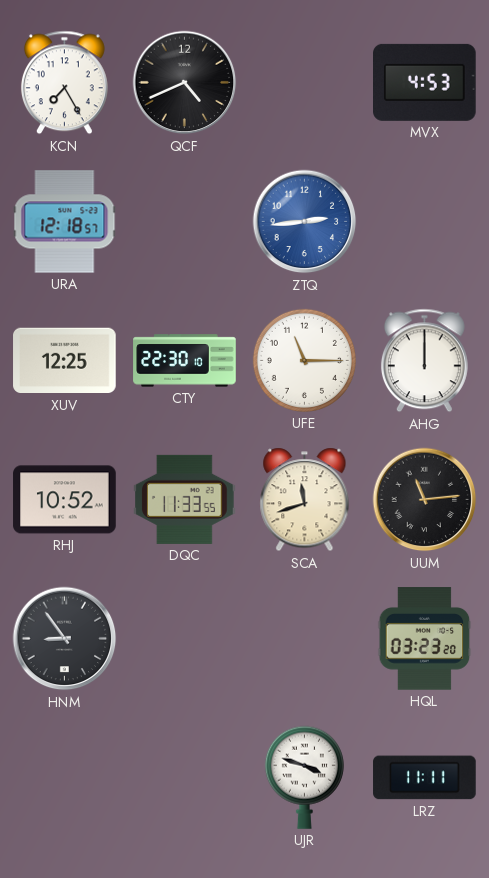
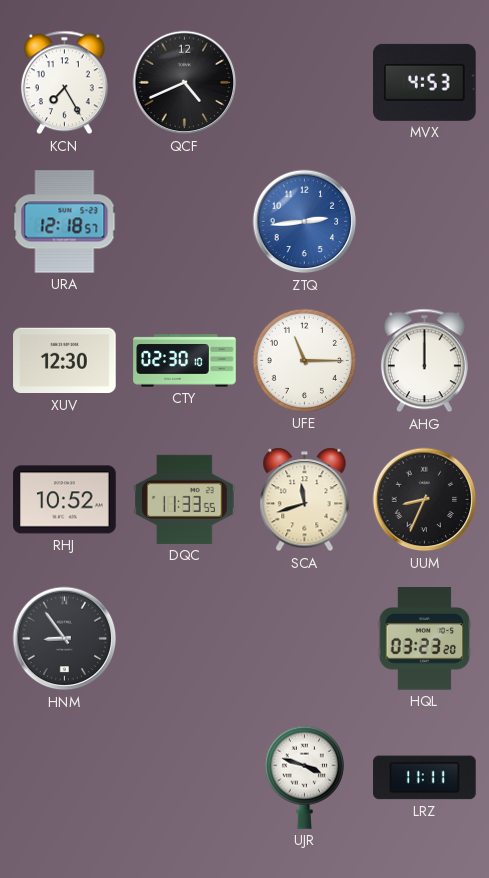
XUV: 12:25 -> 12:30 (65, 361)
CTY: 22:30 -> 02:30 (185, 361)
UUM: 11:14 -> 8:34 (425, 500)
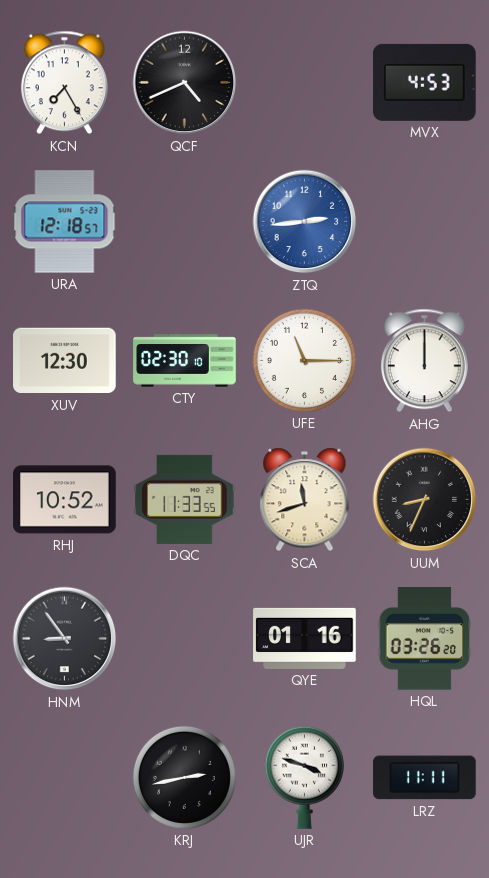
QYE: none -> 01:16 (305, 638)
HQL: 03:23 -> 03:26 (425, 639)
KRJ: none -> 2:43 (184, 777)
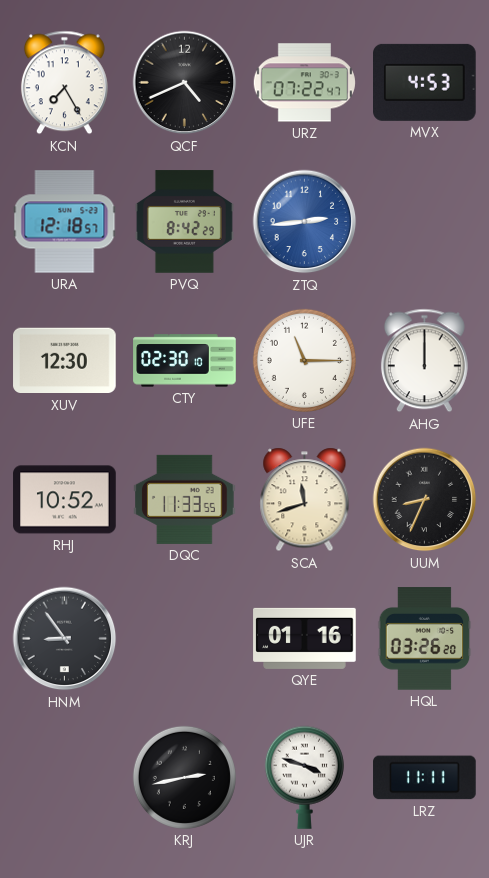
URZ: none -> 07:22 (304, 83)
PVQ: none -> 8:42 (184, 222)
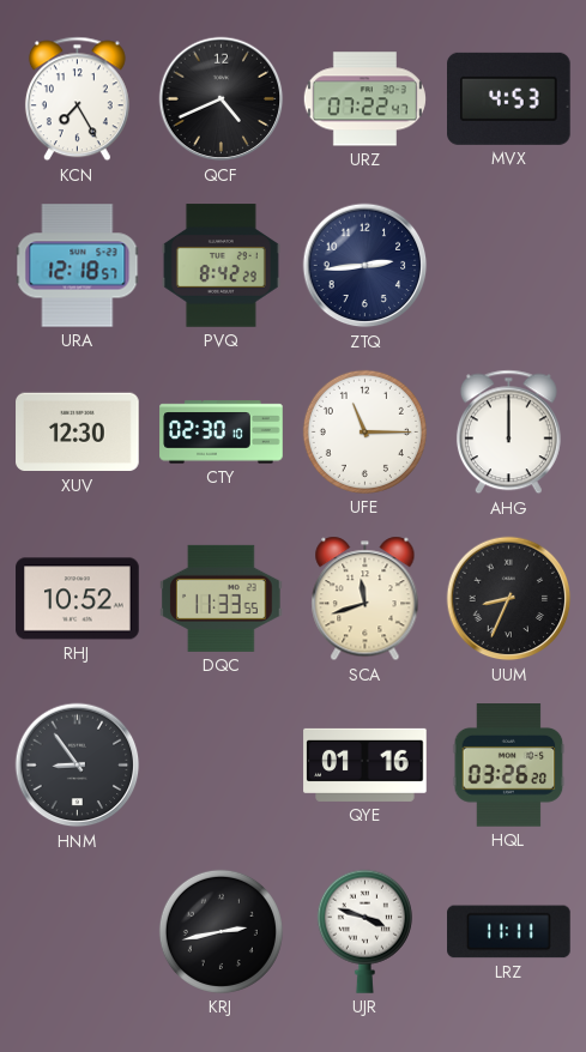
ZTQ dial: blue -> navy (366, 266)
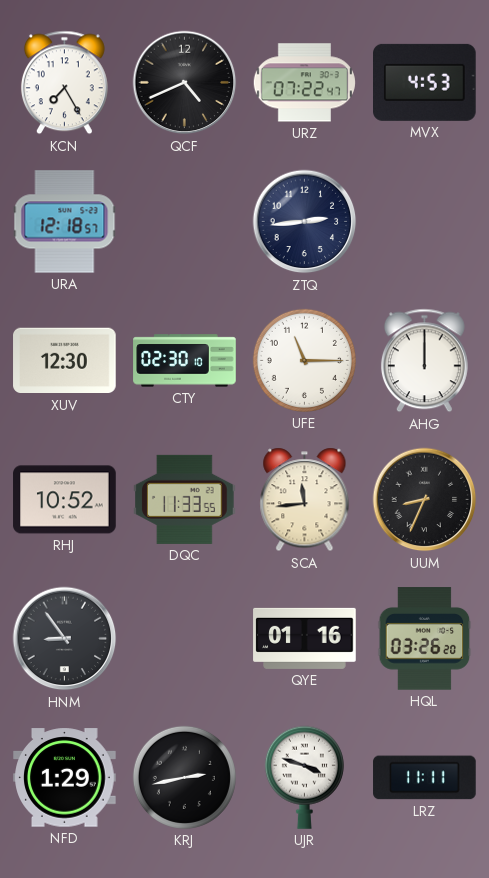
PVQ: 8:42 -> none (220, 266)
SCA: 11:42 -> 11:44 (305, 500)
NFD: none -> 1:29 (65, 778)
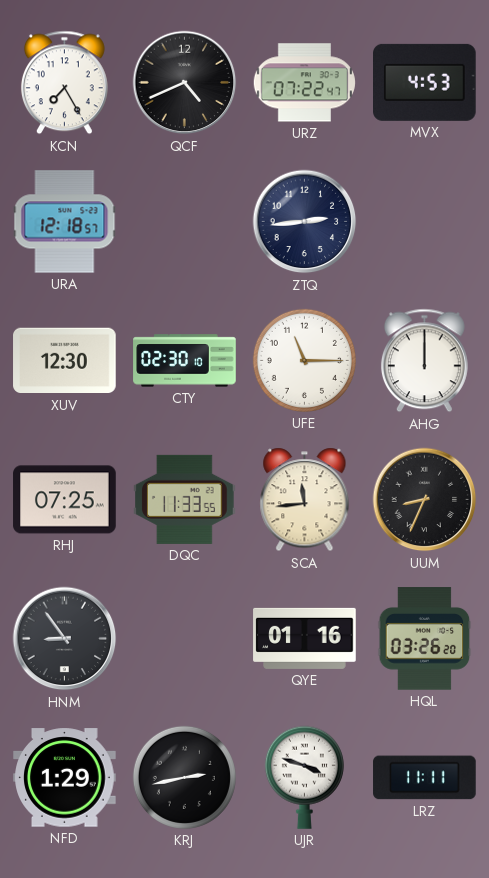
RHJ: 10:52 -> 07:25 (65, 500)
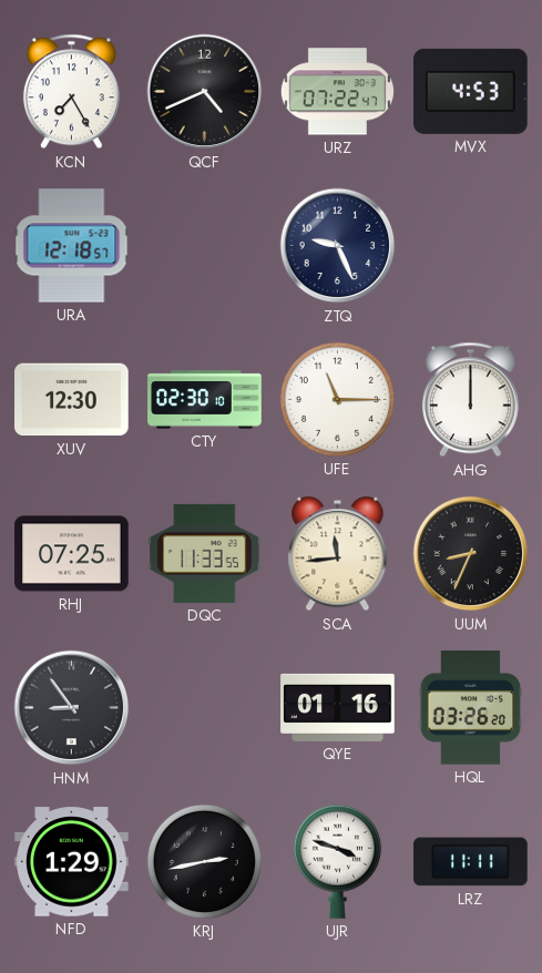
ZTQ: 2:44 -> 9:26 (338, 246)
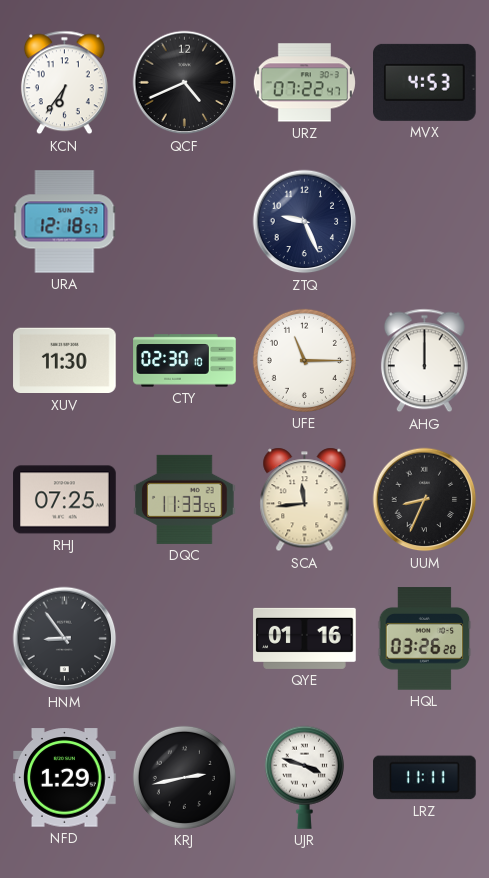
KCN: 7:25 -> 6:36 (64, 83)
XUV: 12:30 -> 11:30 (65, 361)
